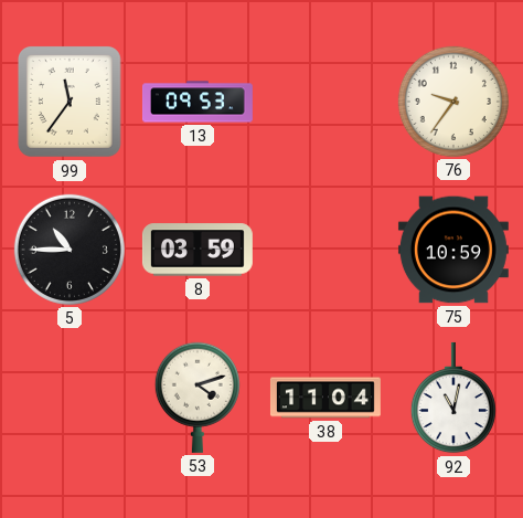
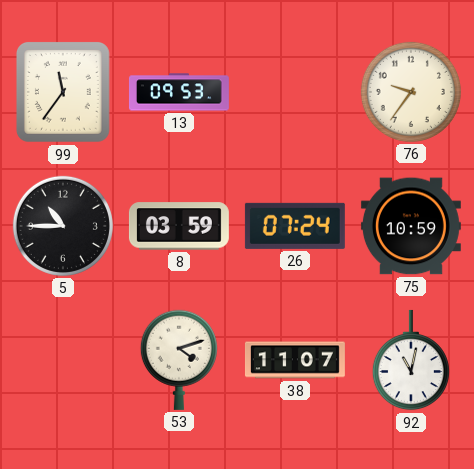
26: none -> 07:24 (295, 226)
38: 11:04 -> 11:07 (295, 360)
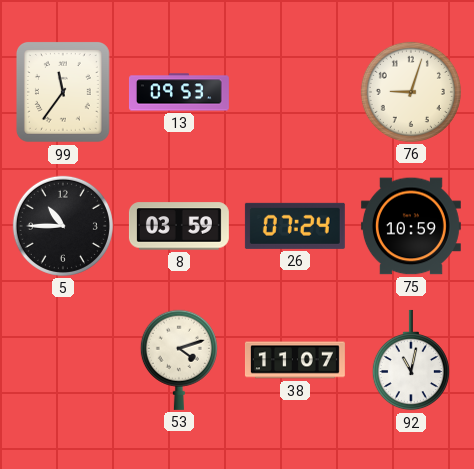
76: 9:36 -> 9:03 (411, 92)
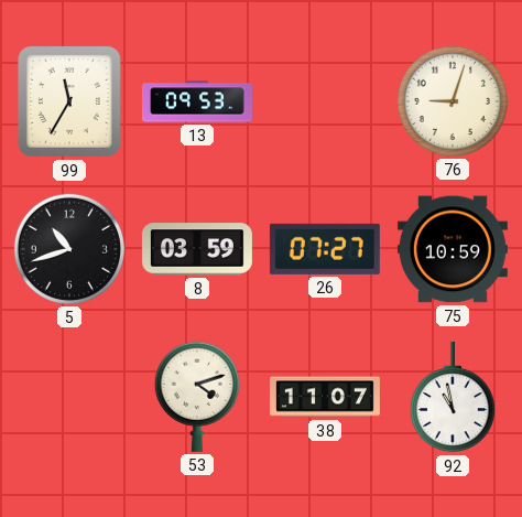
99: 11:36 -> 11:35 (69, 101)
5: 10:45 -> 10:42 (69, 249)
26: 07:24 -> 07:27 (325, 249)
92: 11:02 -> 10:58 (453, 397)
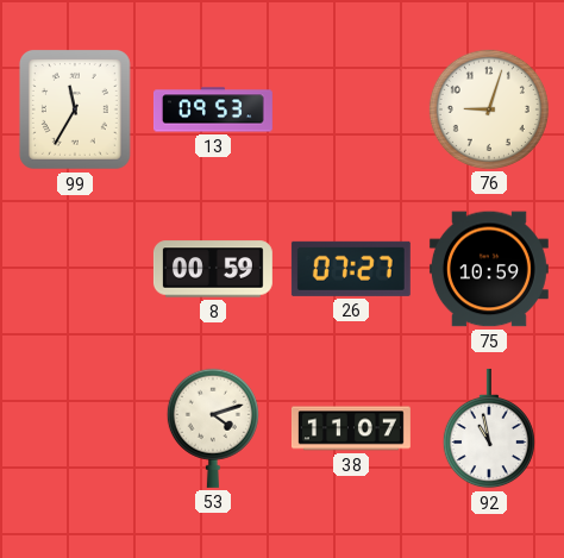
5: 10:42 -> none (69, 249)
8: 03:59 -> 00:59 (213, 269)
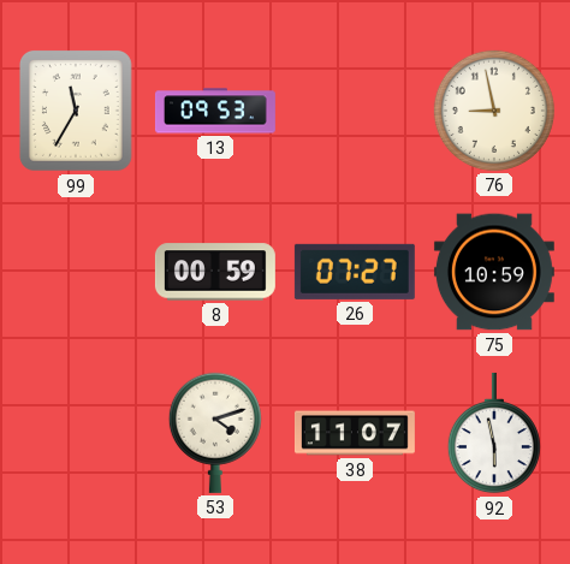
76: 9:03 -> 8:58 (494, 111)
92: 10:58 -> 5:58 (494, 433)
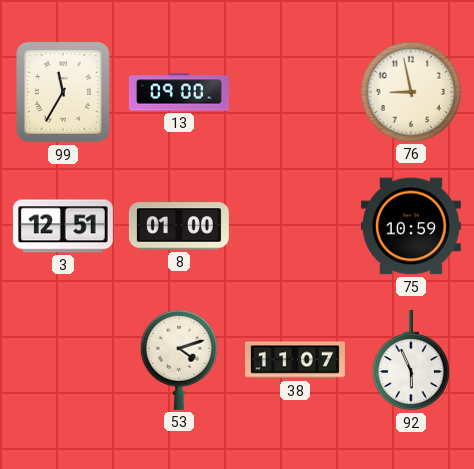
13: 09:53 -> 09:00 (179, 92)
3: none -> 12:51 (63, 226)
8: 00:59 -> 01:00 (179, 226)
26: 07:27 -> none (355, 272)
92: 5:58 -> 5:56 (411, 360)
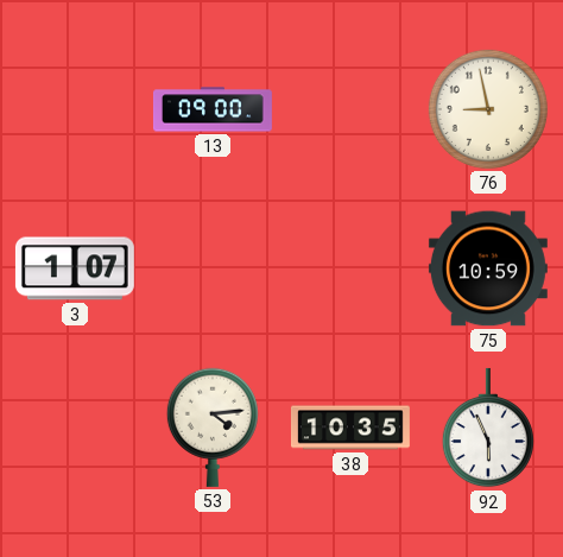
99: 11:35 -> none (63, 92)
3: 12:51 -> 1:07 (75, 268)
8: 01:00 -> none (179, 226)
53: 4:12 -> 4:14 (213, 428)
38: 11:07 -> 10:35 (350, 428)
